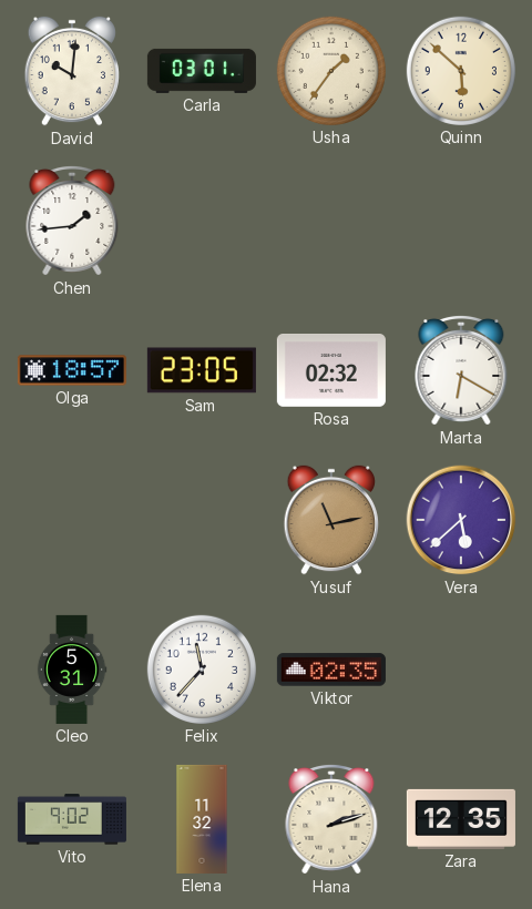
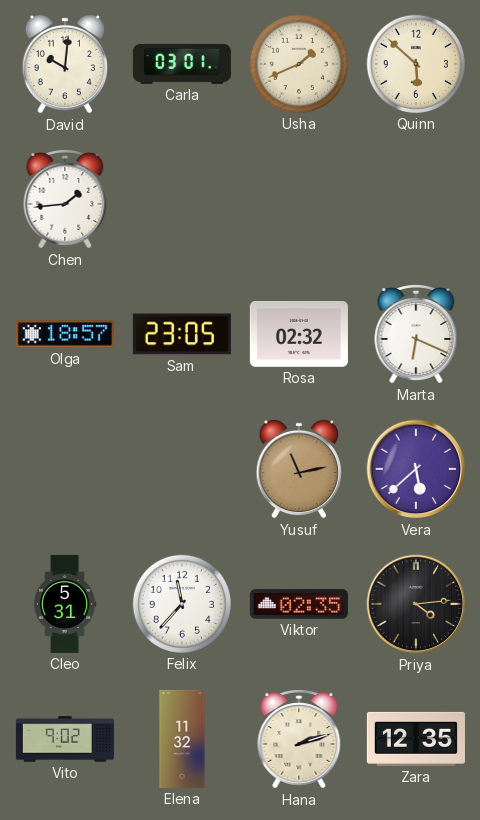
Usha: 1:36 -> 1:41 (299, 64)
Marta: 6:20 -> 6:19 (416, 334)
Priya: none -> 4:14 (416, 604)
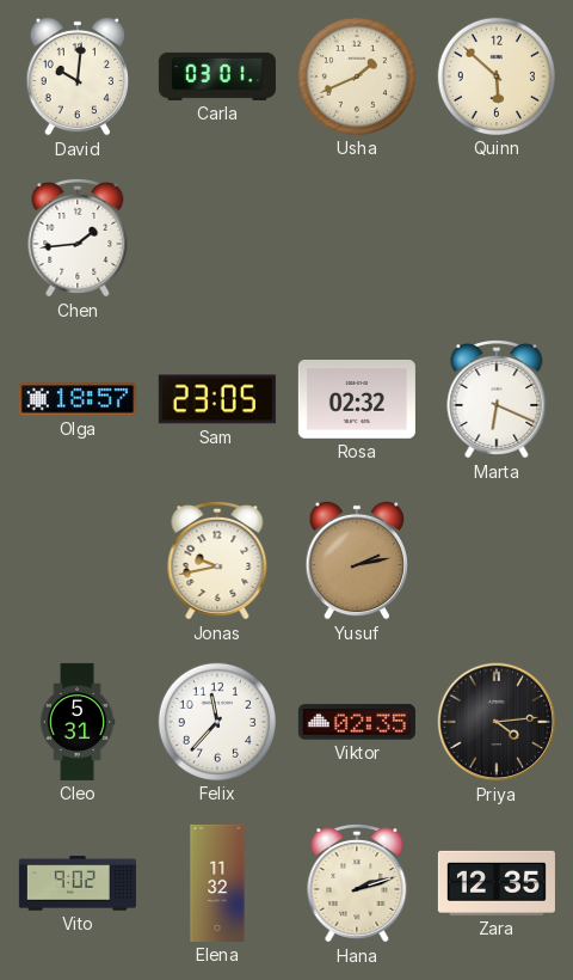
Jonas: none -> 9:43 (217, 561)
Yusuf: 11:13 -> 2:13 (357, 561)
Vera: 5:38 -> none (416, 469)
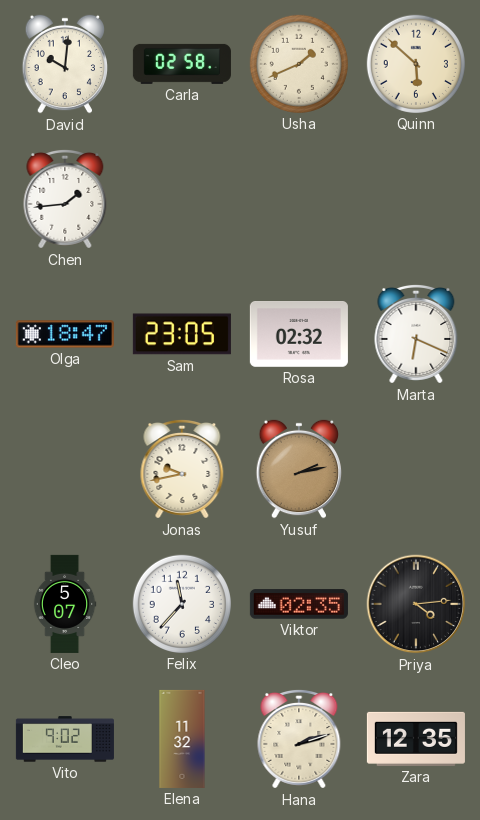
Carla: 03:01 -> 02:58 (182, 64)
Olga: 18:57 -> 18:47 (65, 334)
Cleo: 5:31 -> 5:07 (65, 604)
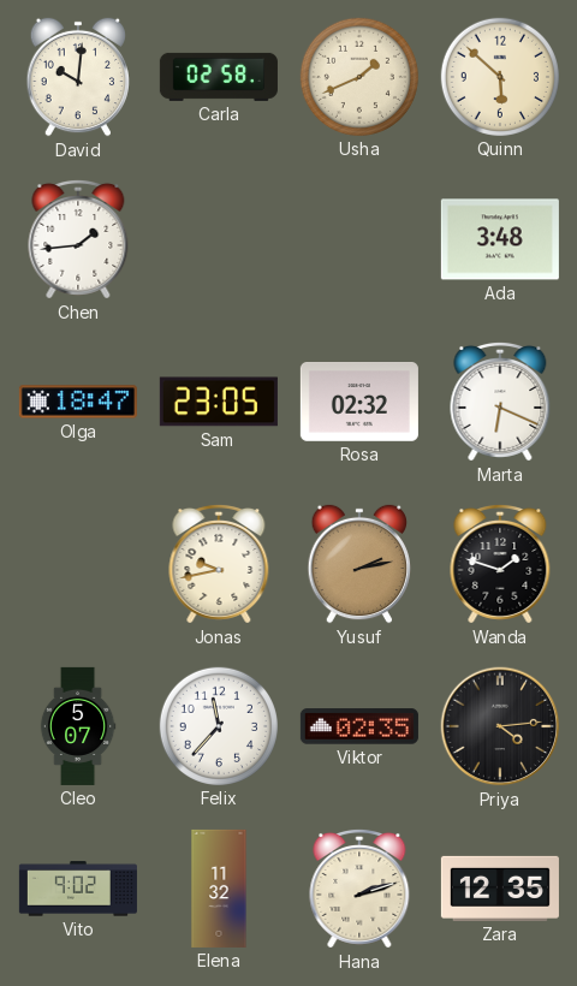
Ada: none -> 3:48 (500, 239)
Wanda: none -> 1:48 (500, 564)
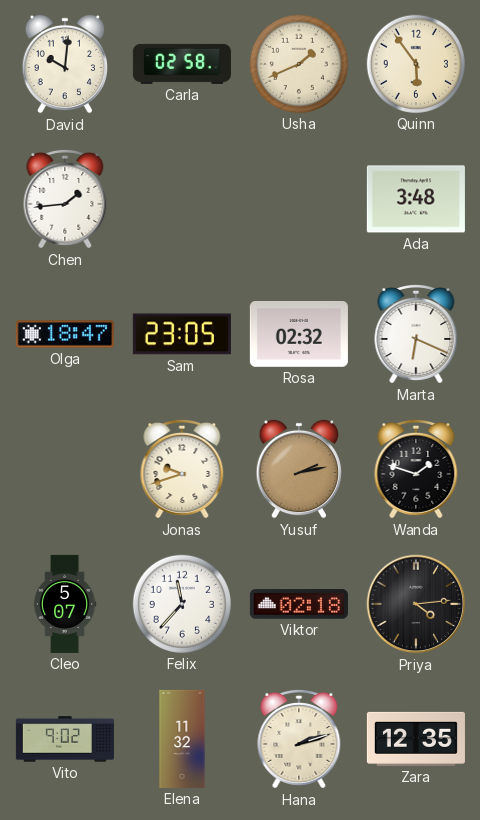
Quinn: 5:52 -> 5:54 (416, 64)
Jonas: 9:43 -> 9:42 (182, 469)
Viktor: 02:35 -> 02:18 (299, 604)
